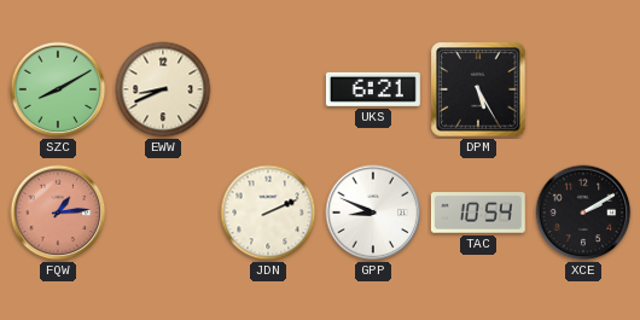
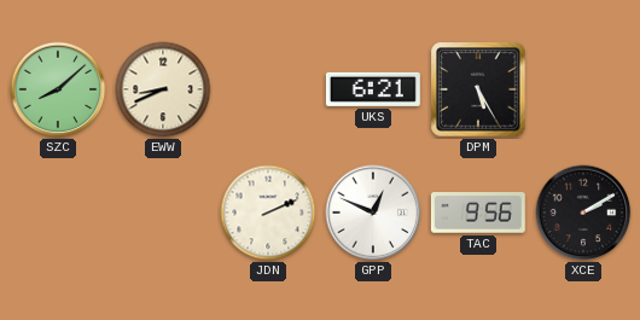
SZC: 8:10 -> 8:08 (58, 89)
FQW: 1:14 -> none (58, 213)
GPP: 8:49 -> 12:49 (373, 213)
TAC: 10:54 -> 9:56 (478, 214)
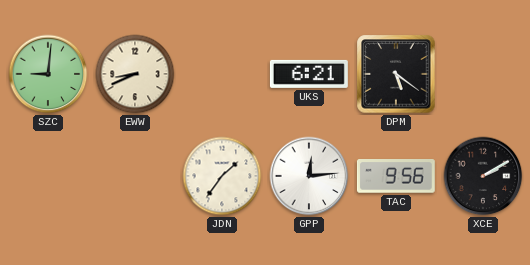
SZC: 8:08 -> 9:01 (48, 74)
DPM: 5:25 -> 5:21 (396, 74)
JDN: 2:11 -> 1:36 (222, 176)
GPP: 12:49 -> 12:14 (309, 176)
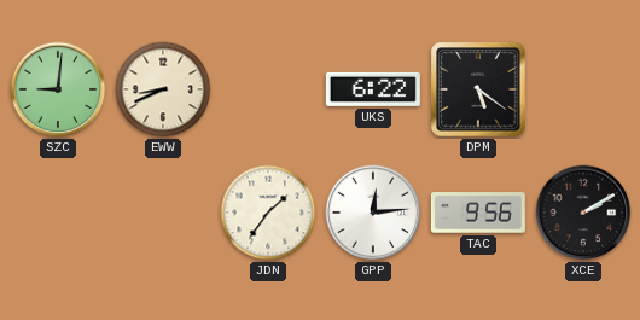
UKS: 6:21 -> 6:22 (373, 89)
